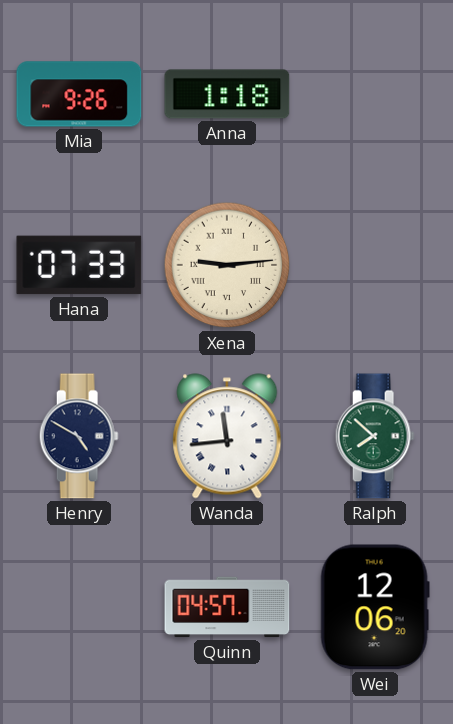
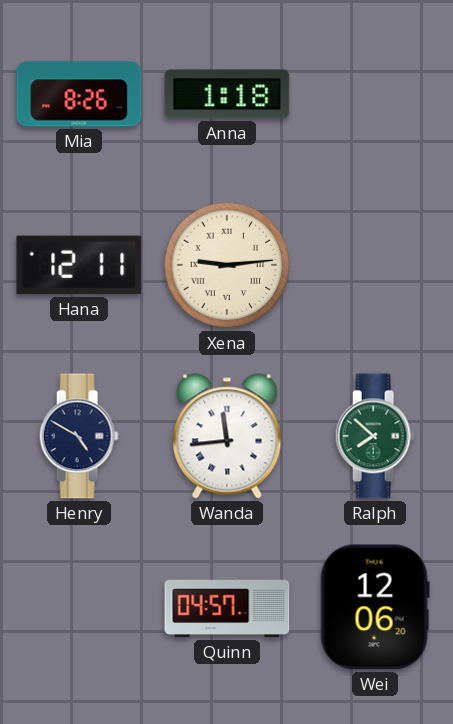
Mia: 9:26 -> 8:26 (79, 94)
Hana: 07:33 -> 12:11 (79, 265)
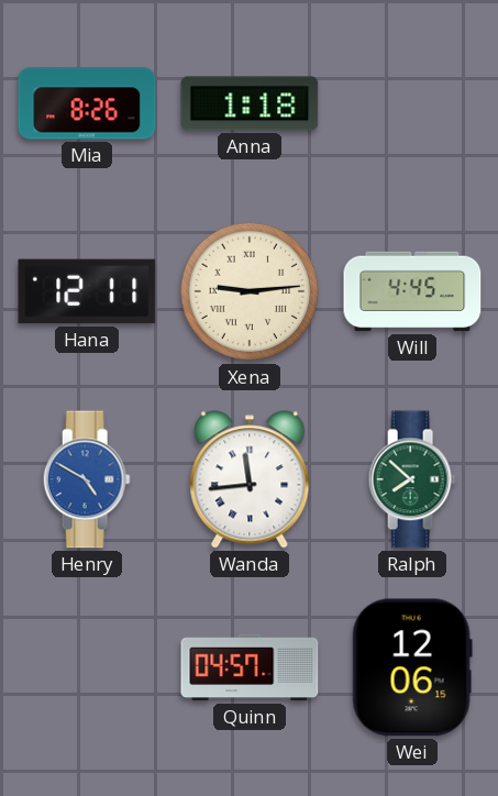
Will: none -> 4:45 (412, 291)
Henry dial: navy -> blue (87, 479)
Wei: 12:06:20 -> 12:06:15 (412, 667)
